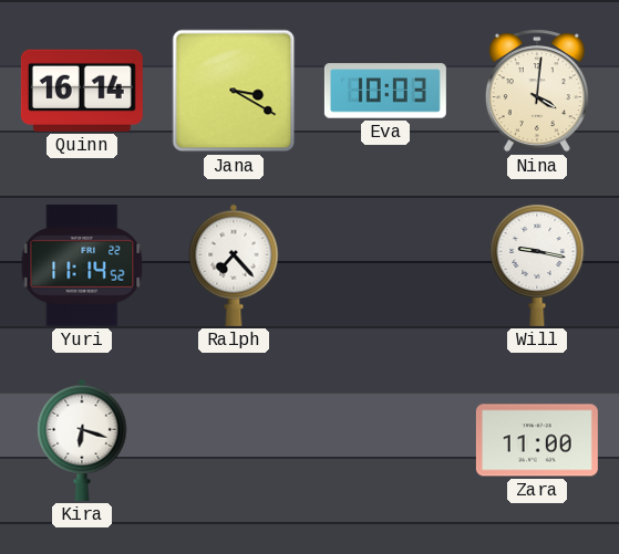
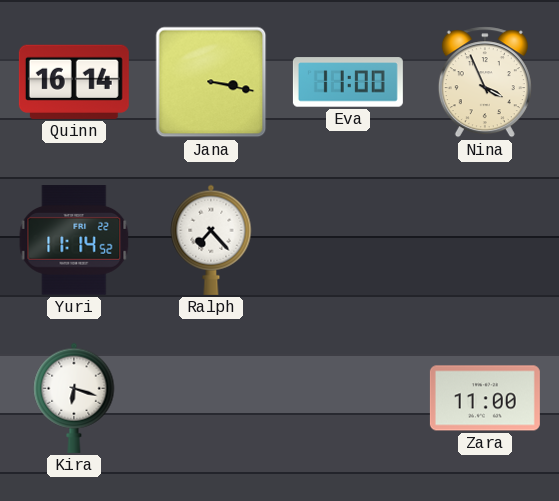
Jana: 3:20 -> 3:17 (211, 82)
Eva: 10:03 -> 11:00 (348, 82)
Nina: 4:01 -> 3:56 (485, 82)
Will: 9:17 -> none (537, 265)
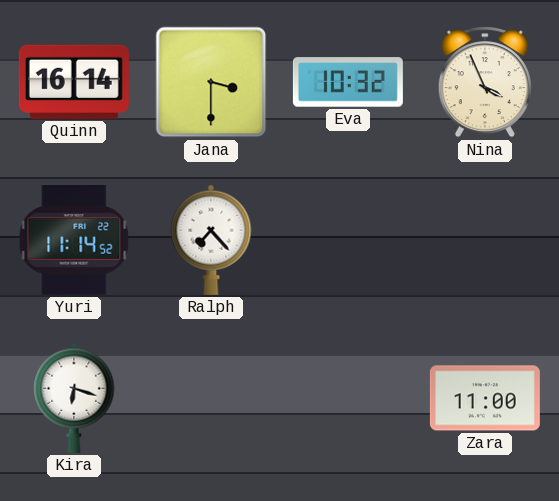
Jana: 3:17 -> 3:30 (211, 82)
Eva: 11:00 -> 10:32 (348, 82)
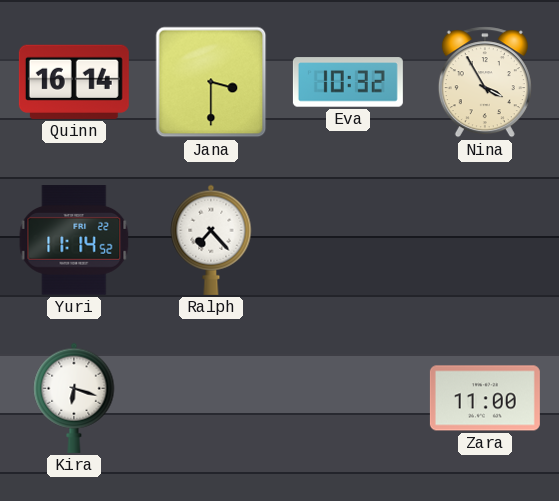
Nina: 3:56 -> 3:55 (485, 82)
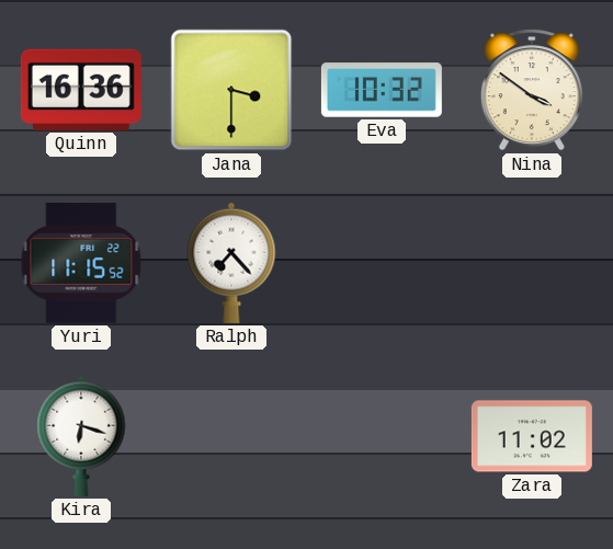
Quinn: 16:14 -> 16:36 (81, 90)
Nina: 3:55 -> 3:51 (532, 90)
Yuri: 11:14 -> 11:15 (81, 263)
Zara: 11:00 -> 11:02 (532, 436)
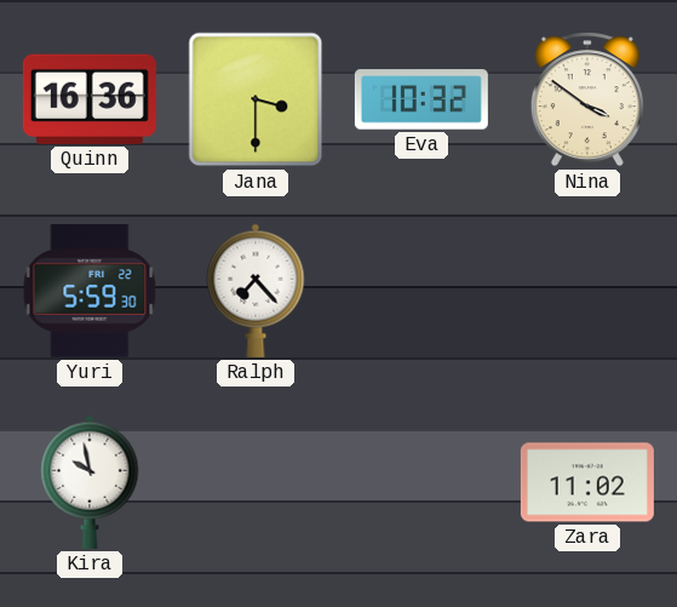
Yuri: 11:15 -> 5:59 (90, 291)
Kira: 6:18 -> 9:58 (90, 482)
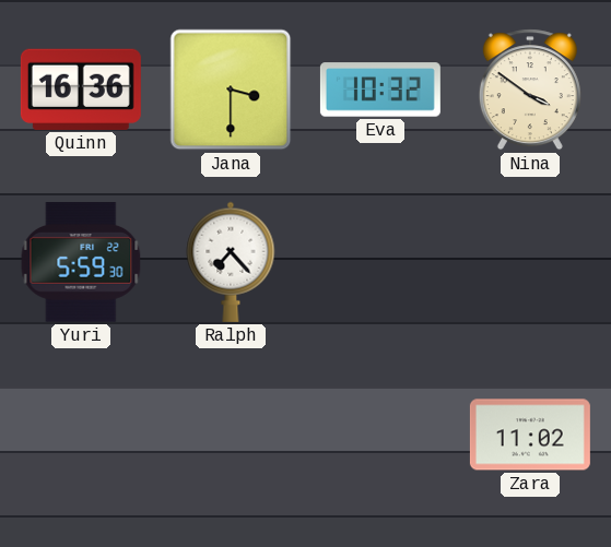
Kira: 9:58 -> none (90, 482)
